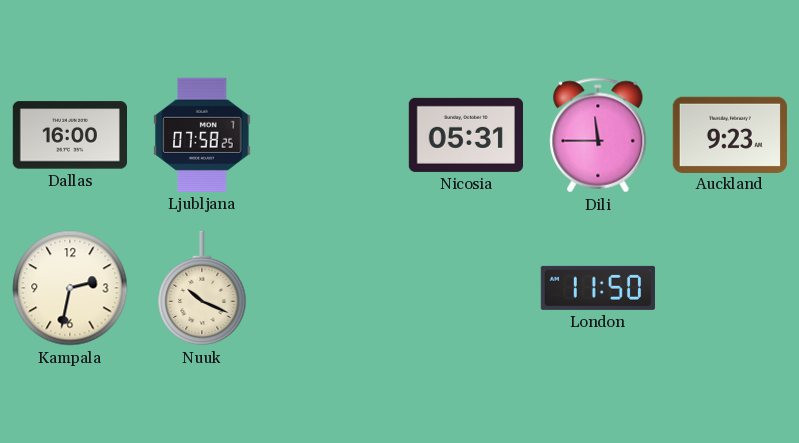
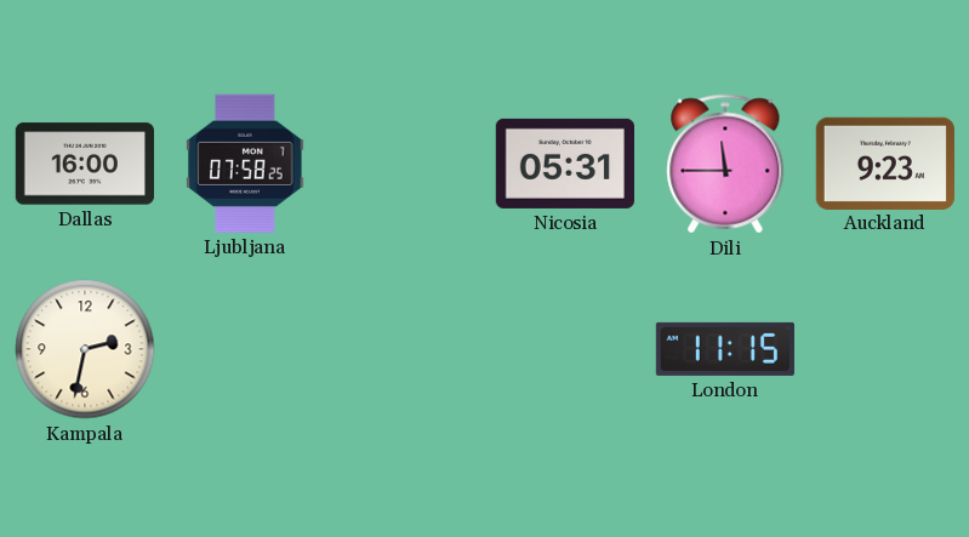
Nuuk: 10:19 -> none (202, 288)
London: 11:50 -> 11:15 (725, 349)
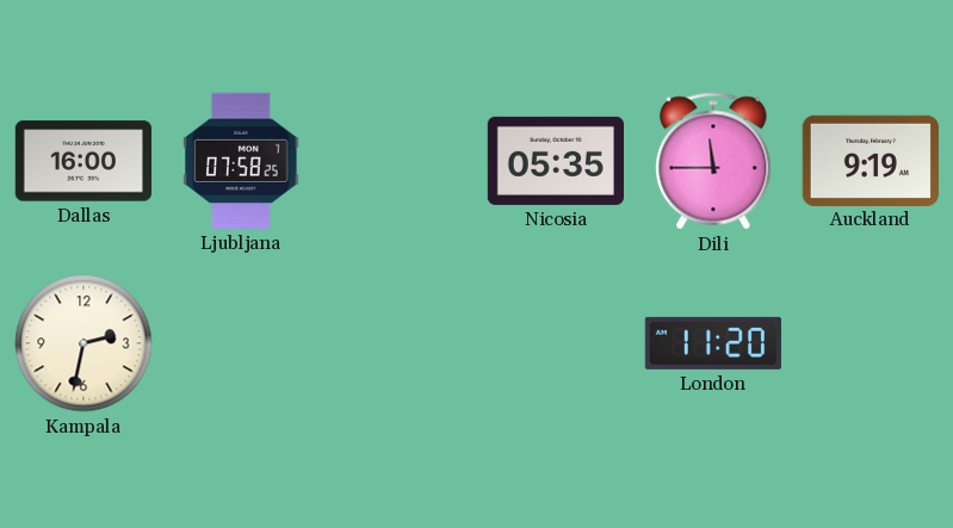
Nicosia: 05:31 -> 05:35 (555, 161)
Auckland: 9:23 -> 9:19 (871, 160)
London: 11:15 -> 11:20 (713, 343)
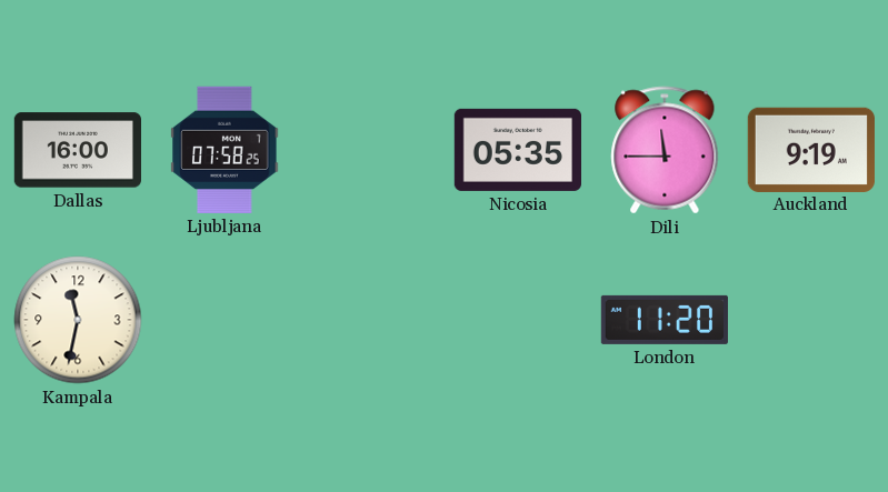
Kampala: 2:32 -> 11:32 (78, 320)
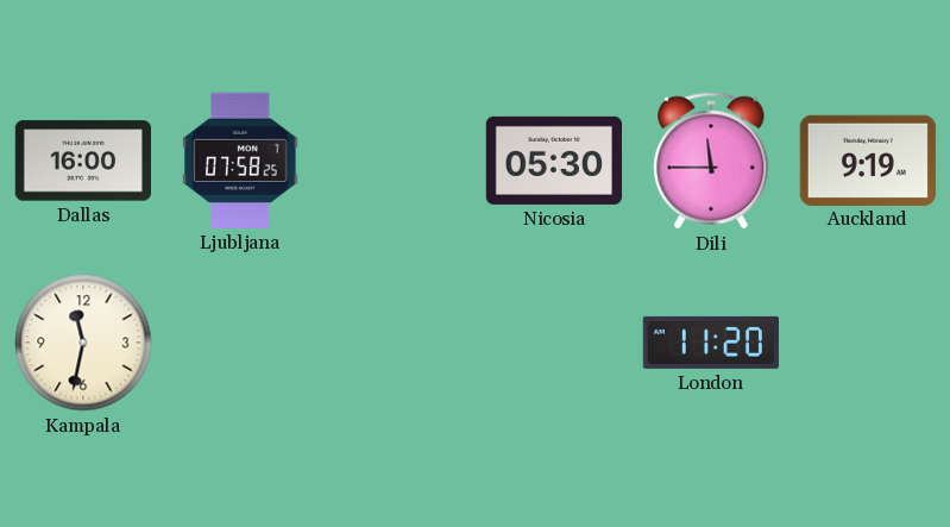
Nicosia: 05:35 -> 05:30 (553, 161)
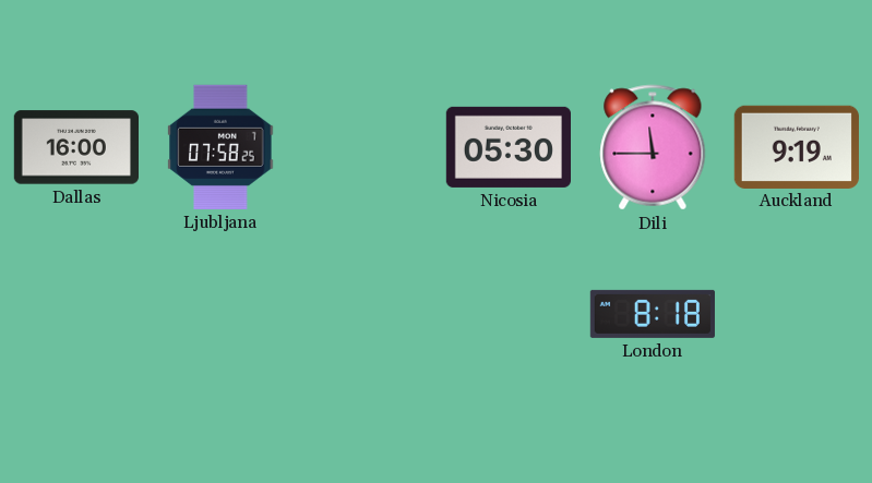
Kampala: 11:32 -> none (83, 343)
London: 11:20 -> 8:18 (653, 314)
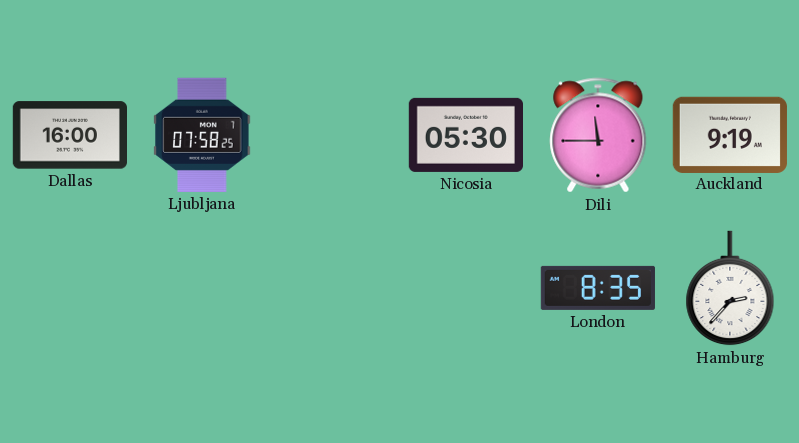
London: 8:18 -> 8:35 (598, 288)
Hamburg: none -> 2:37 (730, 288)
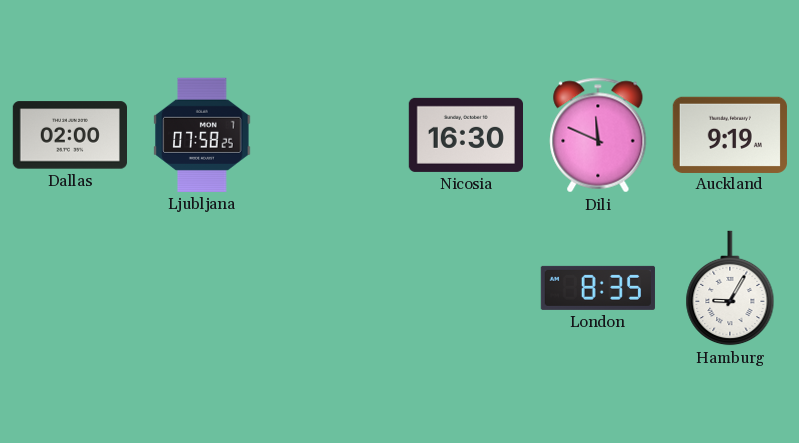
Dallas: 16:00 -> 02:00 (69, 135)
Nicosia: 05:30 -> 16:30 (465, 135)
Dili: 11:45 -> 11:49 (598, 135)
Hamburg: 2:37 -> 9:05 (730, 288)
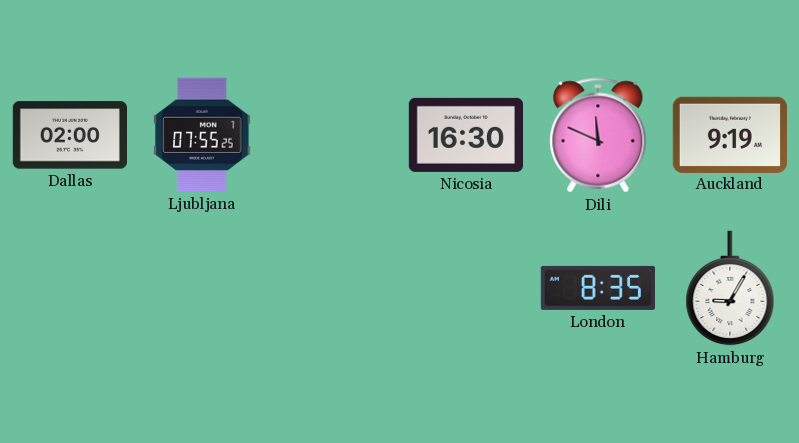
Ljubljana: 07:58 -> 07:55 (202, 135)
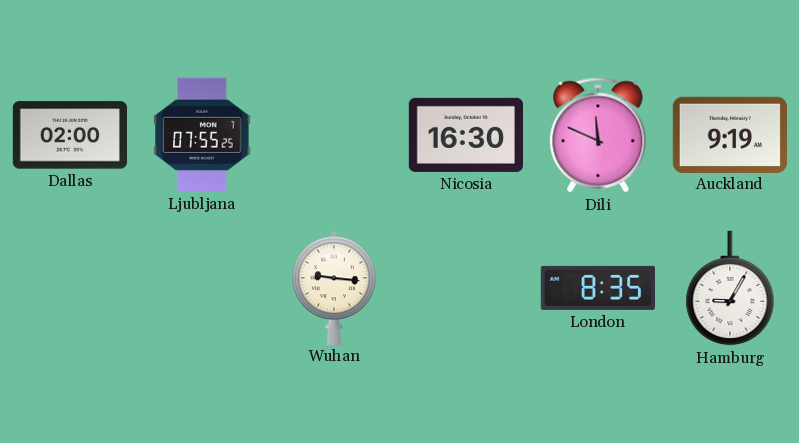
Wuhan: none -> 9:16 (334, 287)
